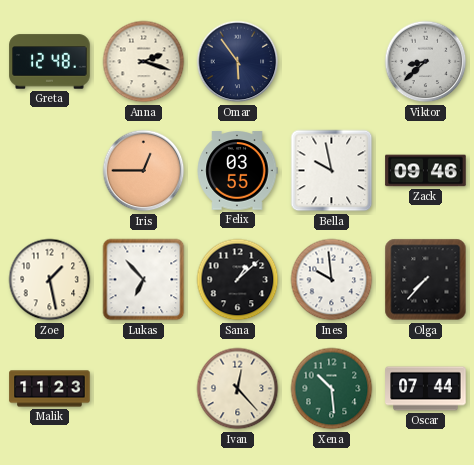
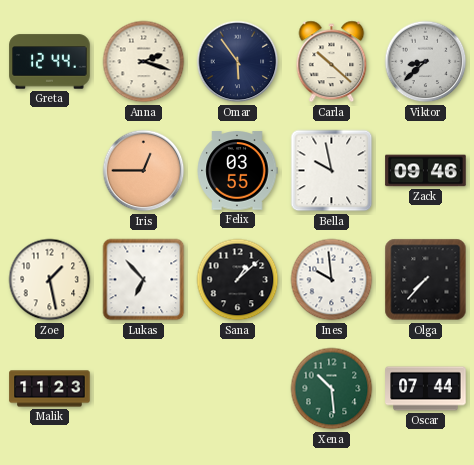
Greta: 12:48 -> 12:44 (50, 62)
Carla: none -> 10:22 (332, 62)
Ivan: 12:23 -> none (238, 389)
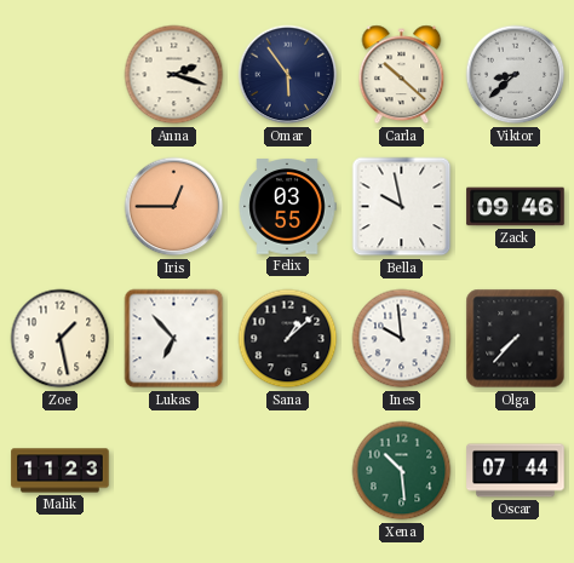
Greta: 12:44 -> none (50, 62)
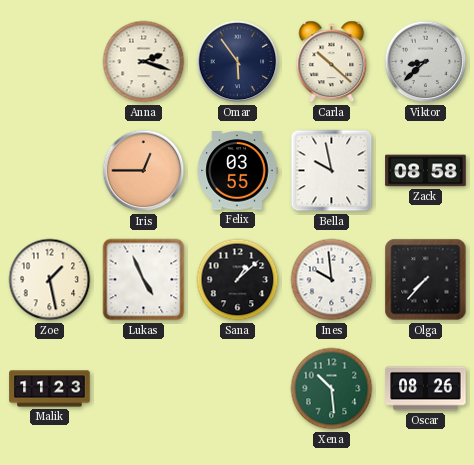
Zack: 09:46 -> 08:58 (426, 171)
Lukas: 6:53 -> 4:56 (144, 280)
Oscar: 07:44 -> 08:26 (426, 389)
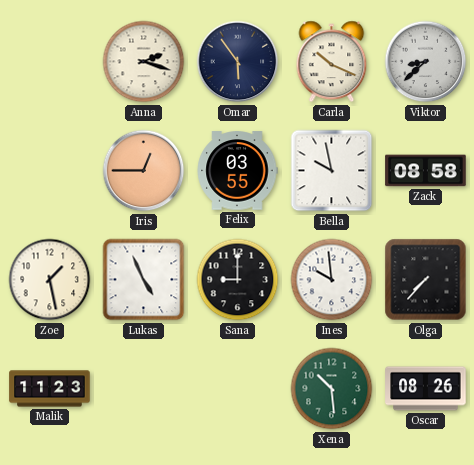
Carla: 10:22 -> 10:19 (332, 62)
Sana: 1:08 -> 9:00 (238, 280)
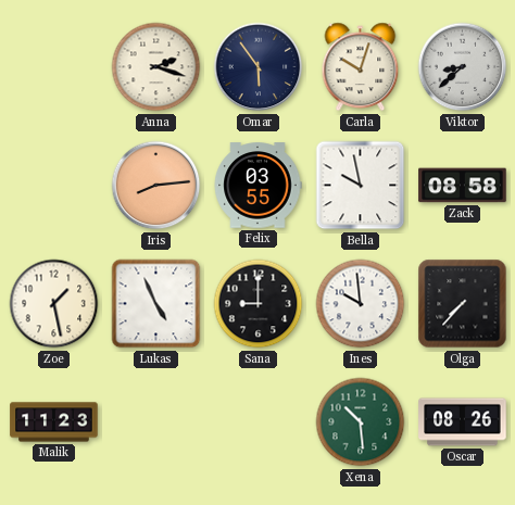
Carla: 10:19 -> 10:03 (361, 67)
Iris: 12:45 -> 8:14 (156, 186)
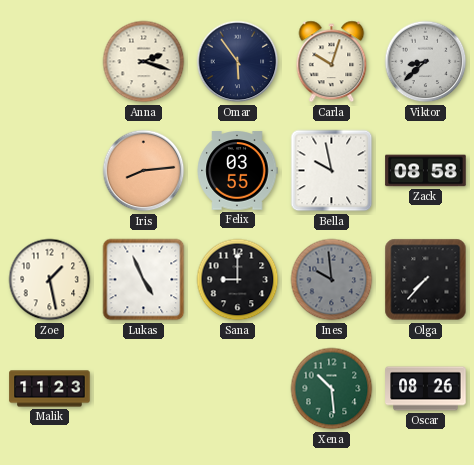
Ines dial: white -> grey (332, 280)
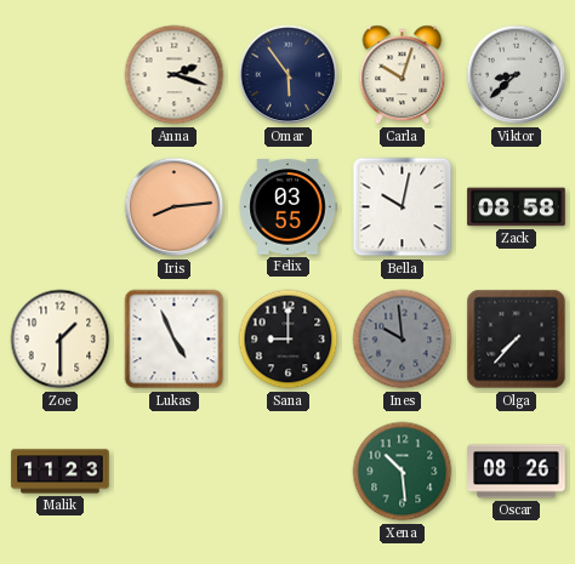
Bella: 9:58 -> 10:02 (403, 207)
Zoe: 1:28 -> 1:30 (61, 340)
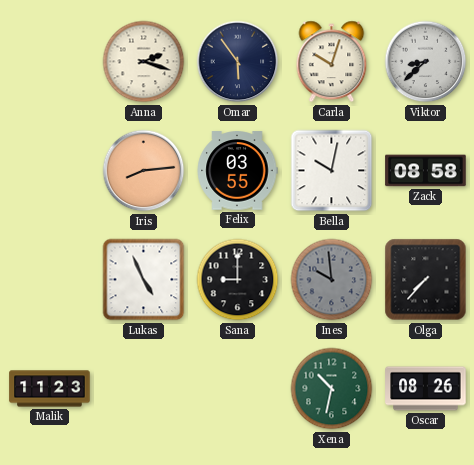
Zoe: 1:30 -> none (61, 340)
Xena: 10:29 -> 10:32 (332, 389)
